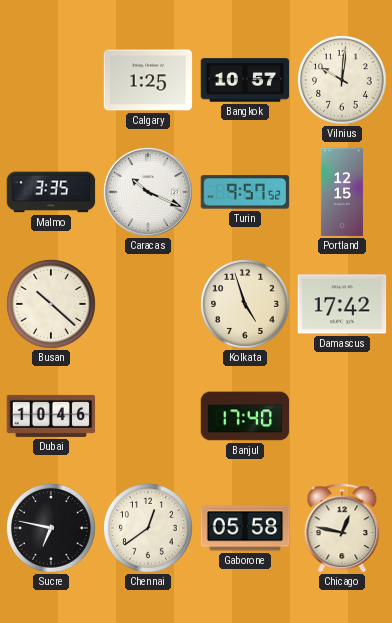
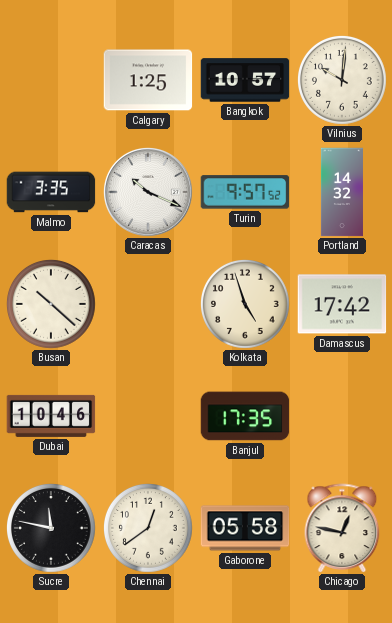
Portland: 12:15 -> 14:32 (342, 192)
Banjul: 17:40 -> 17:35 (245, 416)
Sucre: 6:47 -> 11:47 (52, 529)
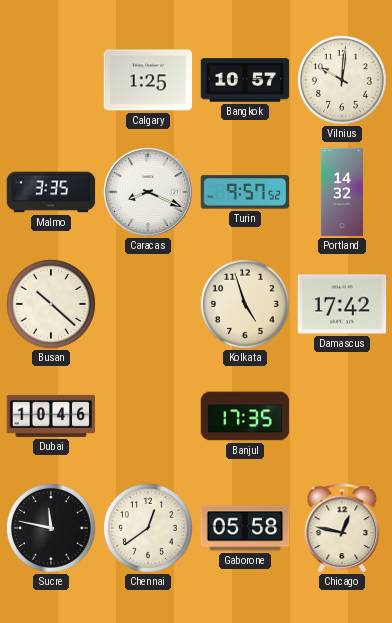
Caracas: 10:19 -> 8:19 (149, 193)
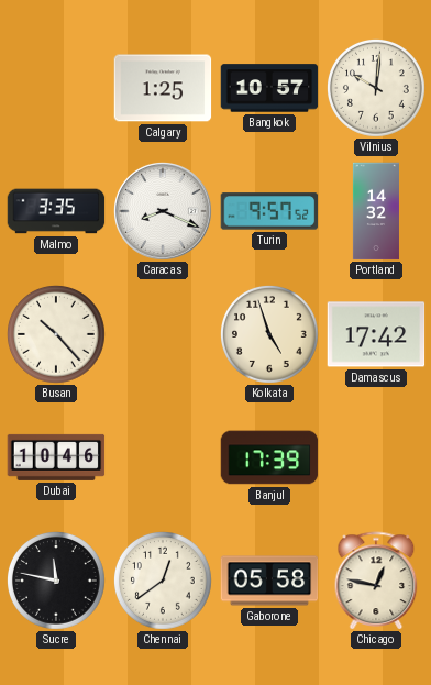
Busan: 10:22 -> 10:23 (57, 335)
Banjul: 17:35 -> 17:39 (269, 457)
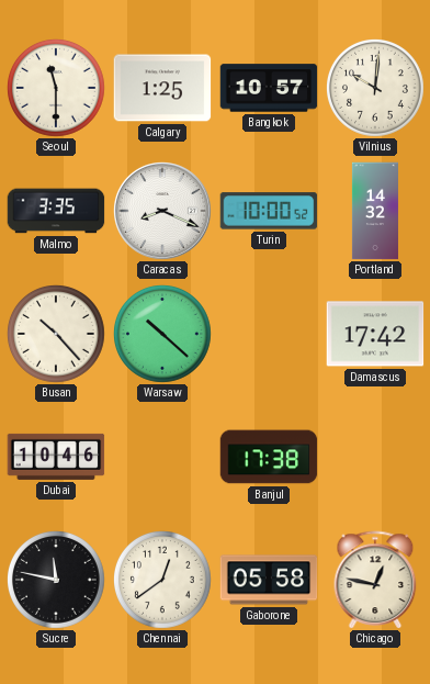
Seoul: none -> 11:30 (57, 89)
Turin: 9:57 -> 10:00 (269, 211)
Warsaw: none -> 10:22 (163, 335)
Kolkata: 4:57 -> none (270, 335)
Banjul: 17:39 -> 17:38 (269, 457)
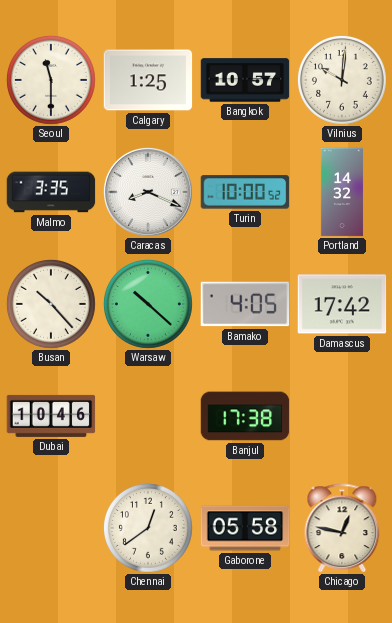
Bamako: none -> 4:05 (245, 304)
Sucre: 11:47 -> none (57, 581)
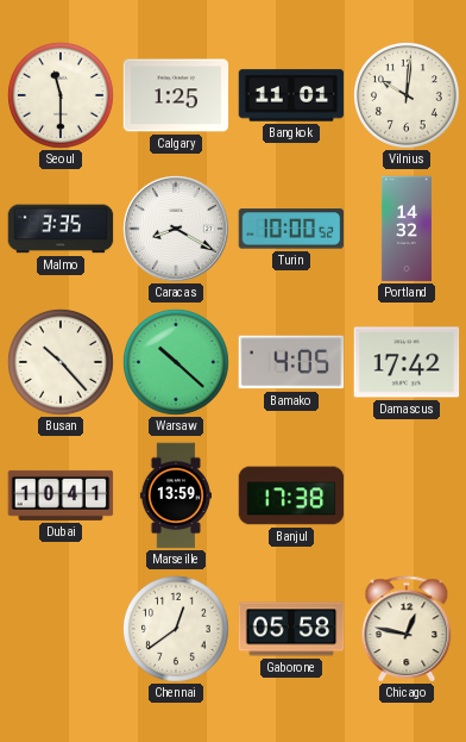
Bangkok: 10:57 -> 11:01 (291, 95)
Caracas: 8:19 -> 8:20 (177, 230)
Dubai: 10:46 -> 10:41 (61, 495)
Marseille: none -> 13:59 (176, 495)
